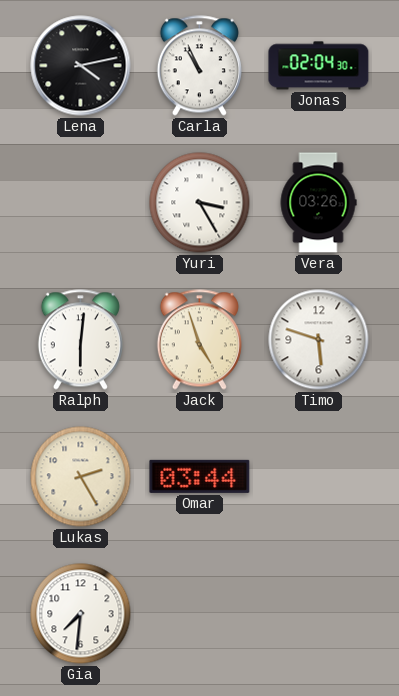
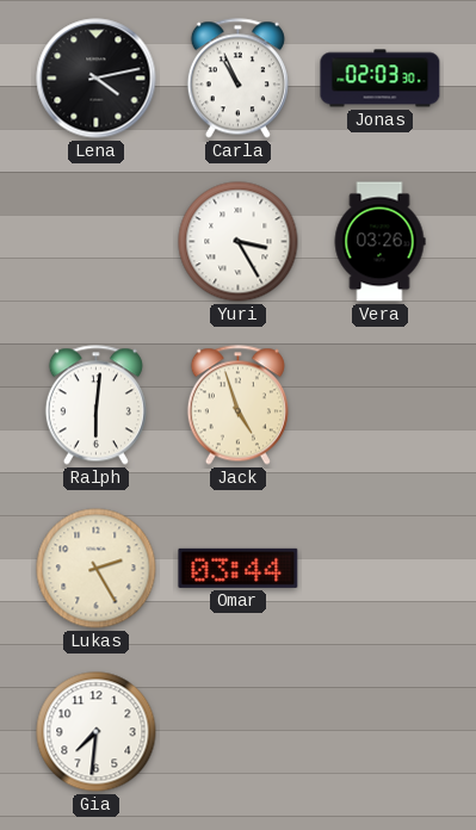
Jonas: 02:04 -> 02:03 (381, 79)
Timo: 5:48 -> none (319, 340)
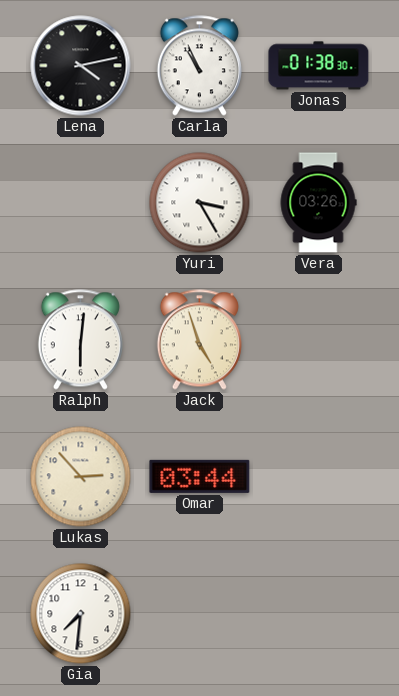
Jonas: 02:03 -> 01:38 (319, 66)
Lukas: 2:25 -> 2:53 (81, 477)
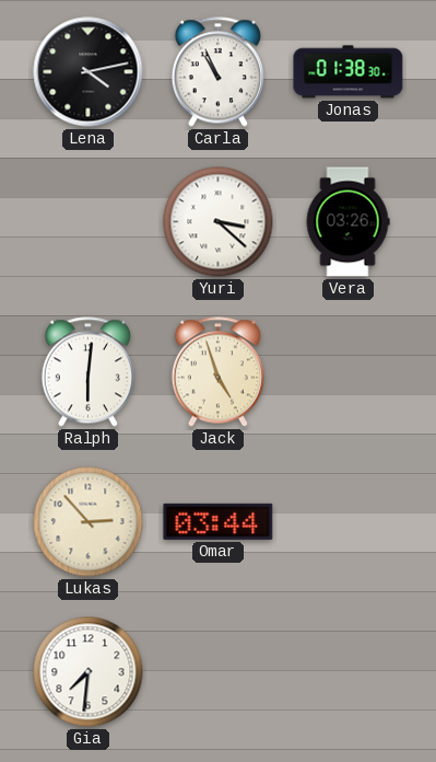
Yuri: 3:25 -> 3:22 (219, 222)
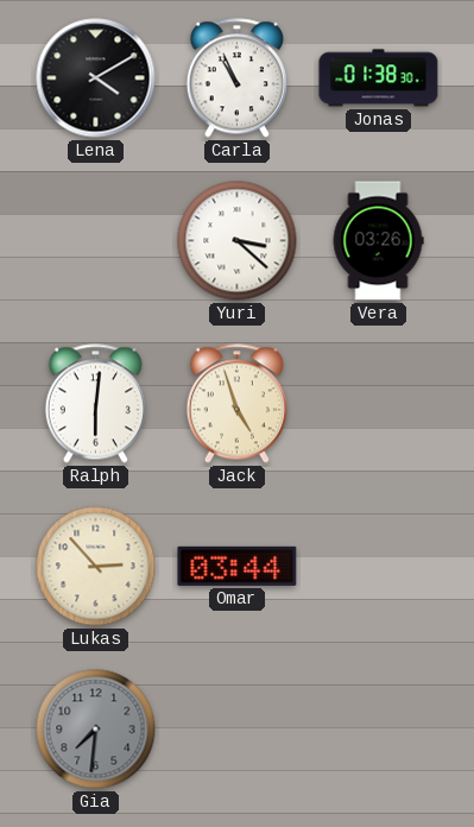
Lena: 4:13 -> 4:10 (96, 78)
Gia dial: white -> grey (96, 730)
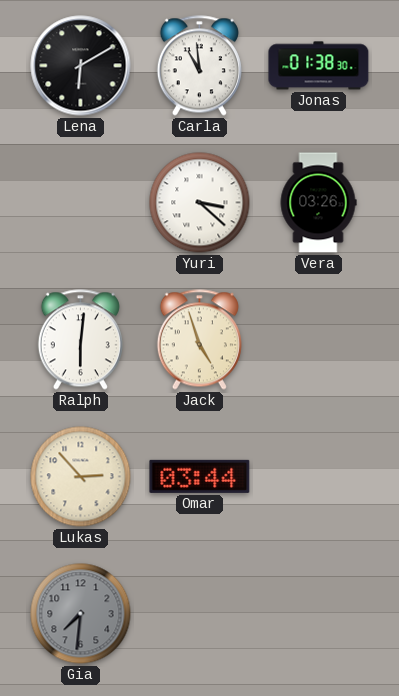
Lena: 4:10 -> 6:10 (81, 66)
Carla: 10:56 -> 10:59 (199, 66)
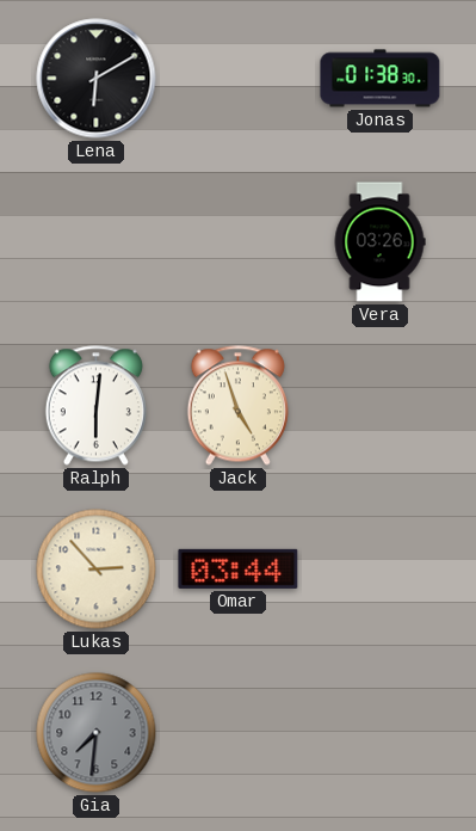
Carla: 10:59 -> none (199, 66)
Yuri: 3:22 -> none (200, 203)
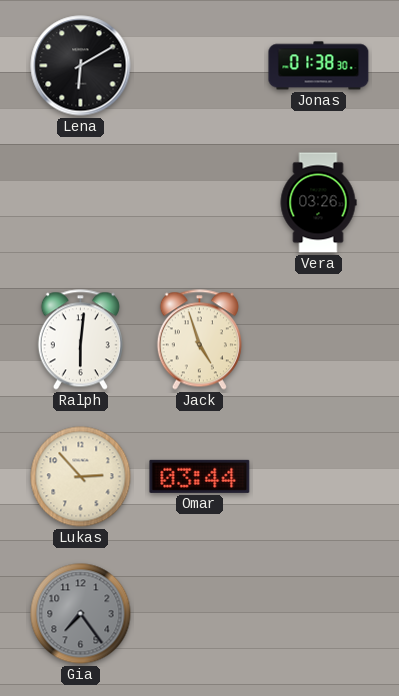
Gia: 7:31 -> 7:24 (81, 614)
